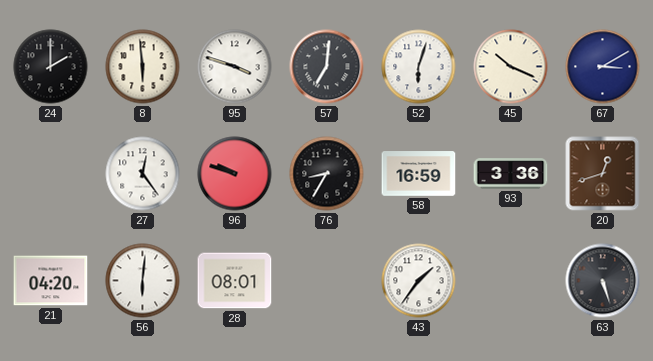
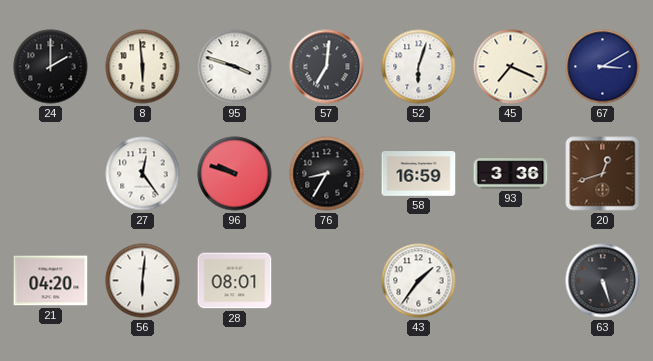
45: 10:19 -> 7:19 (511, 67)
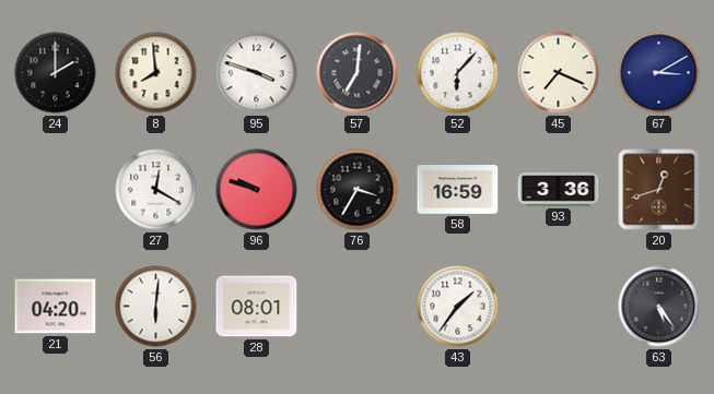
8: 5:59 -> 7:59 (156, 73)
52: 6:03 -> 6:07 (458, 73)
27: 12:24 -> 12:20 (156, 190)
76: 8:35 -> 3:35 (358, 190)
63: 5:27 -> 5:24 (659, 307)
